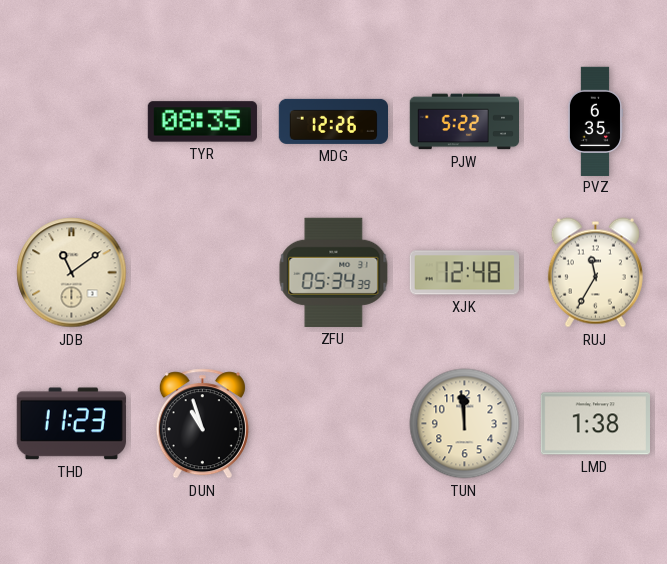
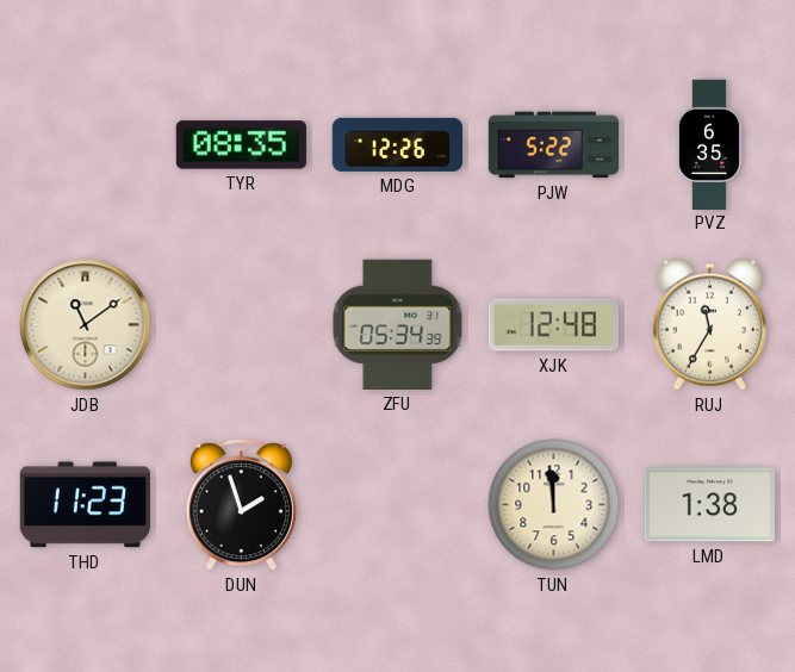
DUN: 10:57 -> 1:57 (241, 505)
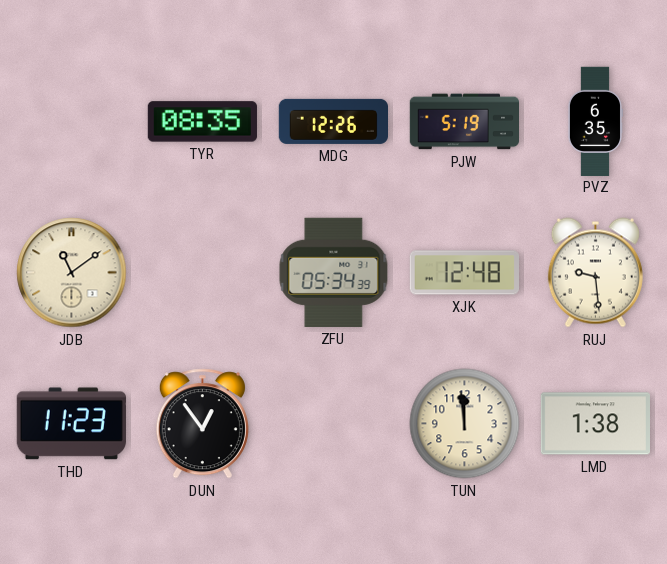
PJW: 5:22 -> 5:19 (464, 122)
RUJ: 11:35 -> 9:29 (595, 273)
DUN: 1:57 -> 12:54 (202, 424)
